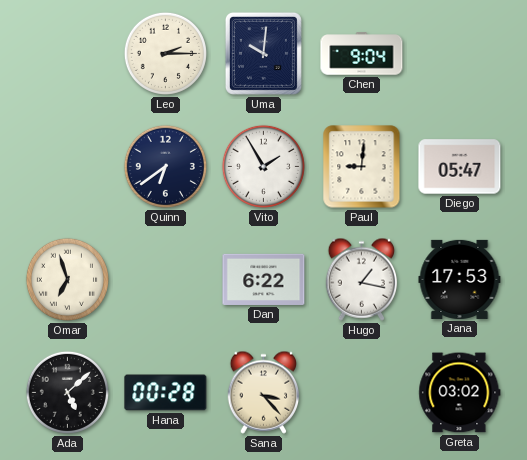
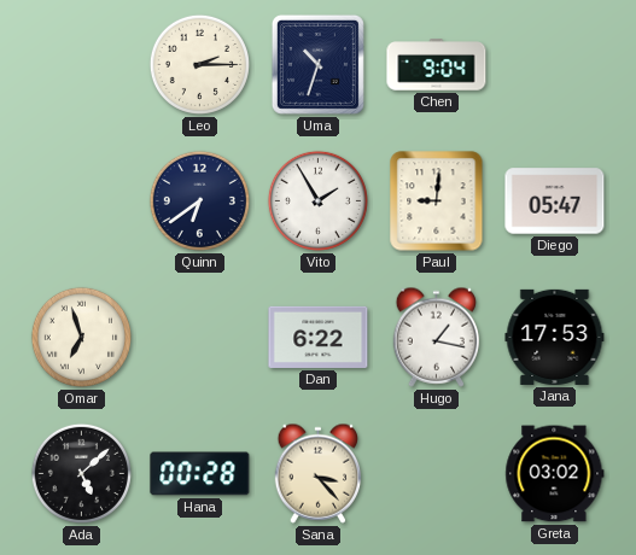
Uma: 10:01 -> 10:33 (317, 64)
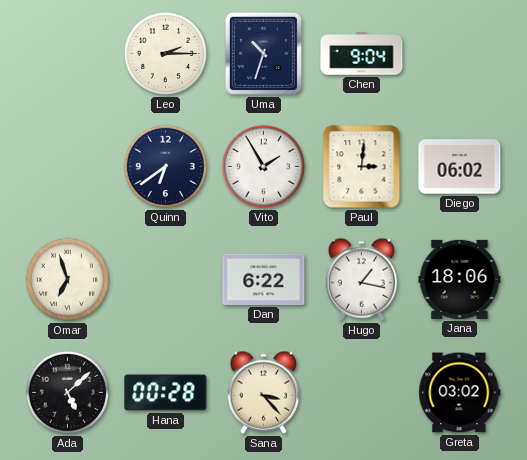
Paul: 9:01 -> 3:01 (362, 167)
Diego: 05:47 -> 06:02 (460, 167)
Jana: 17:53 -> 18:06 (460, 279)
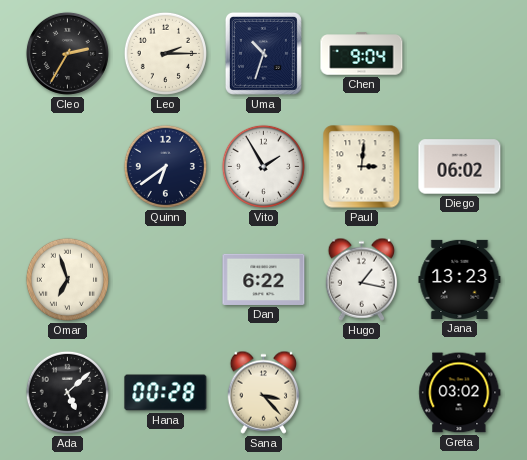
Cleo: none -> 2:35 (67, 53)
Jana: 18:06 -> 13:23 (460, 279)
